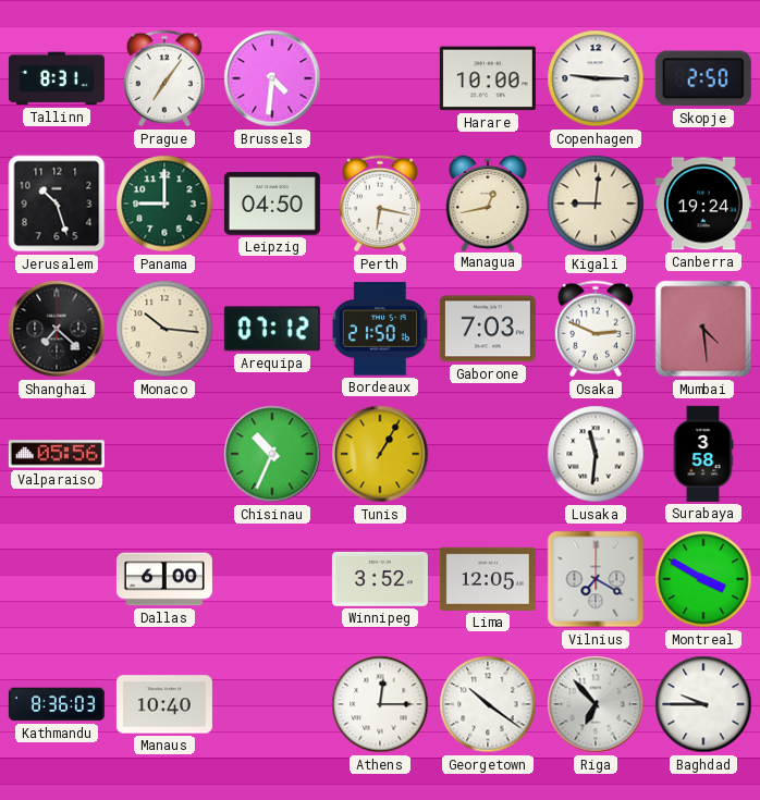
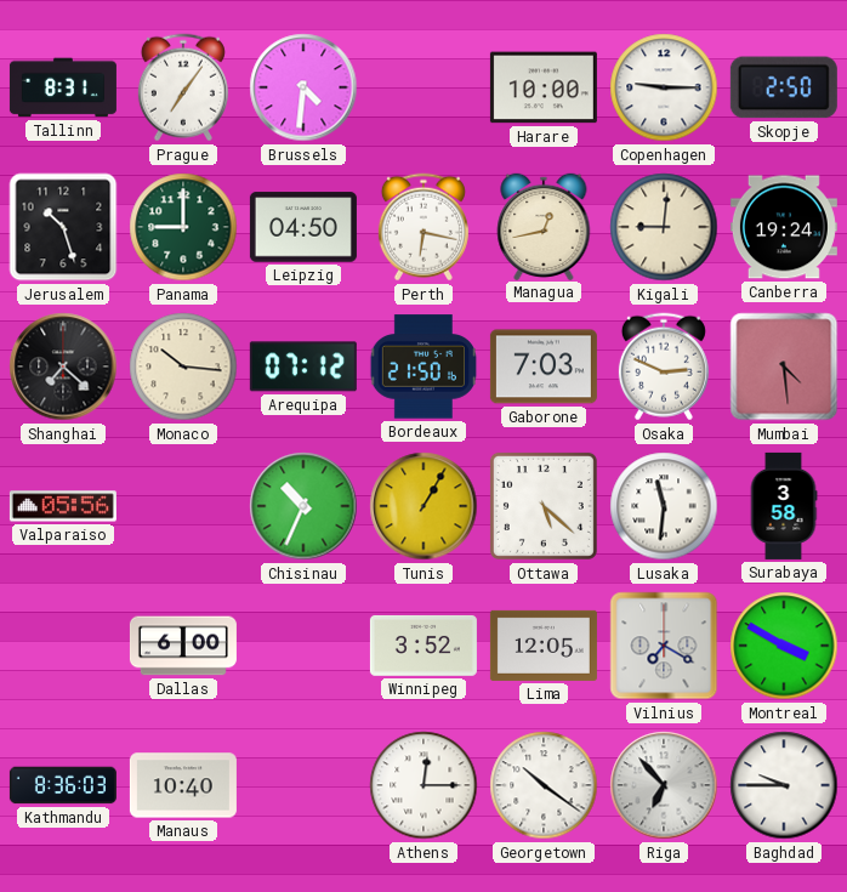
Ottawa: none -> 5:22 (544, 506)
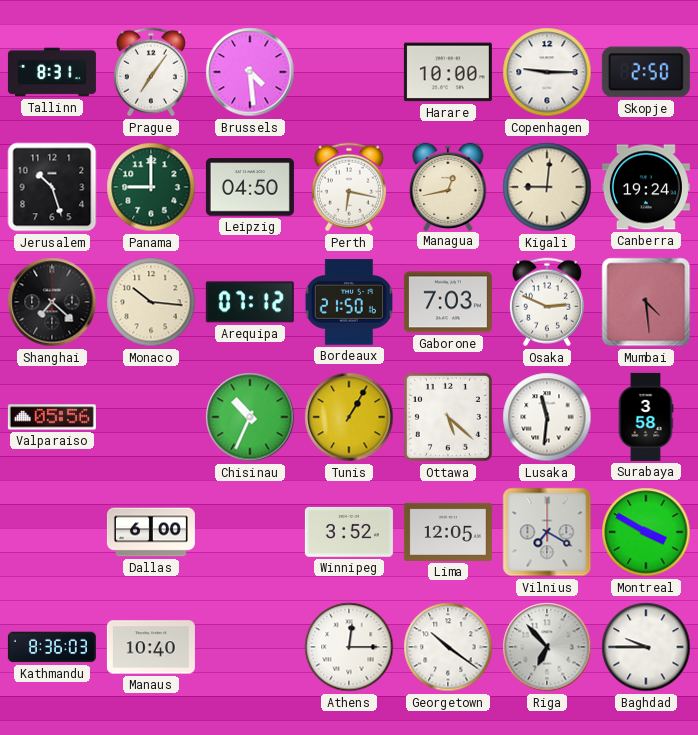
Brussels: 4:31 -> 4:29 (250, 72)
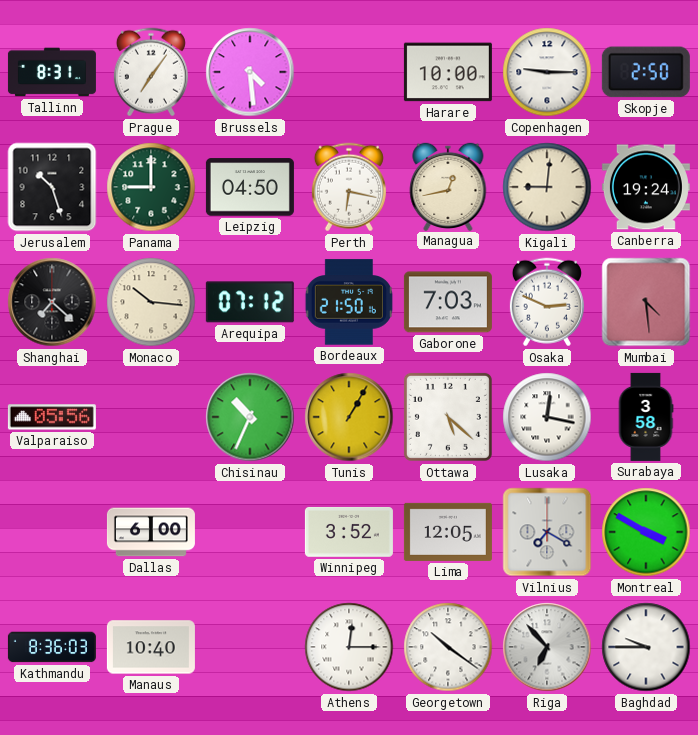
Lusaka: 11:31 -> 12:17 (547, 417)
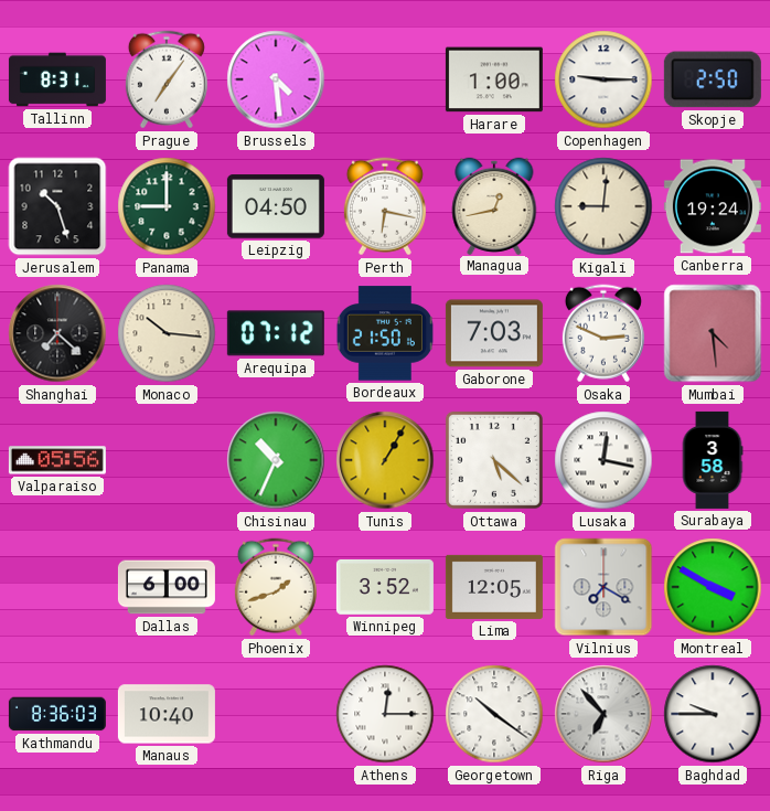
Harare: 10:00 -> 1:00 (494, 79)
Phoenix: none -> 1:42 (276, 587)
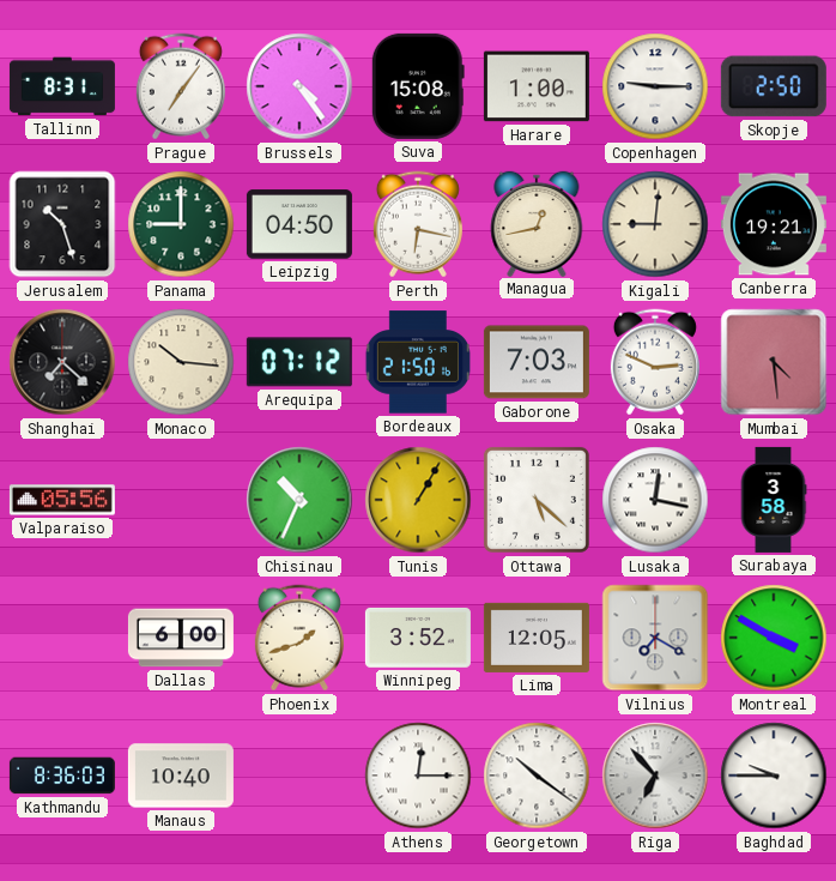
Brussels: 4:29 -> 4:24 (299, 86)
Suva: none -> 15:08 (418, 86)
Canberra: 19:24 -> 19:21 (774, 224)
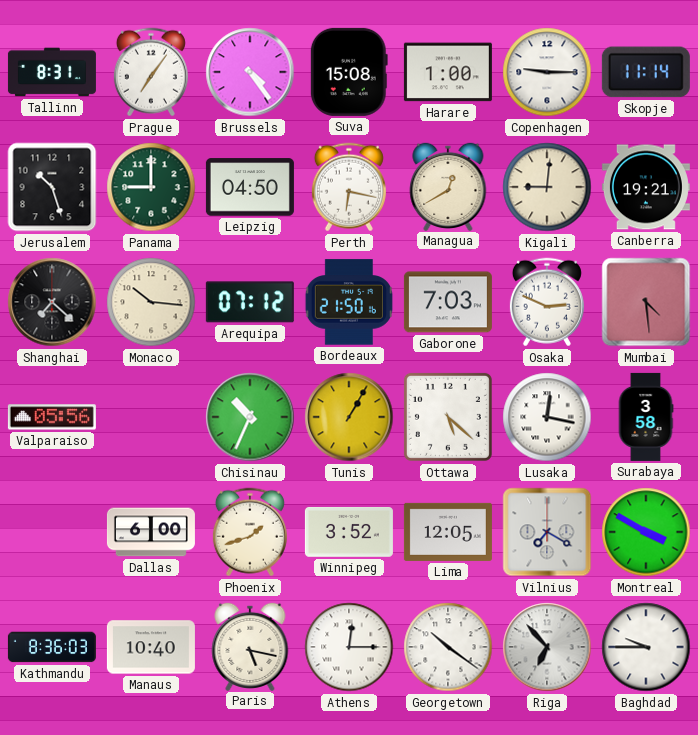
Skopje: 2:50 -> 11:14 (646, 72)
Managua: 12:43 -> 12:40 (448, 186)
Paris: none -> 5:17 (250, 646)
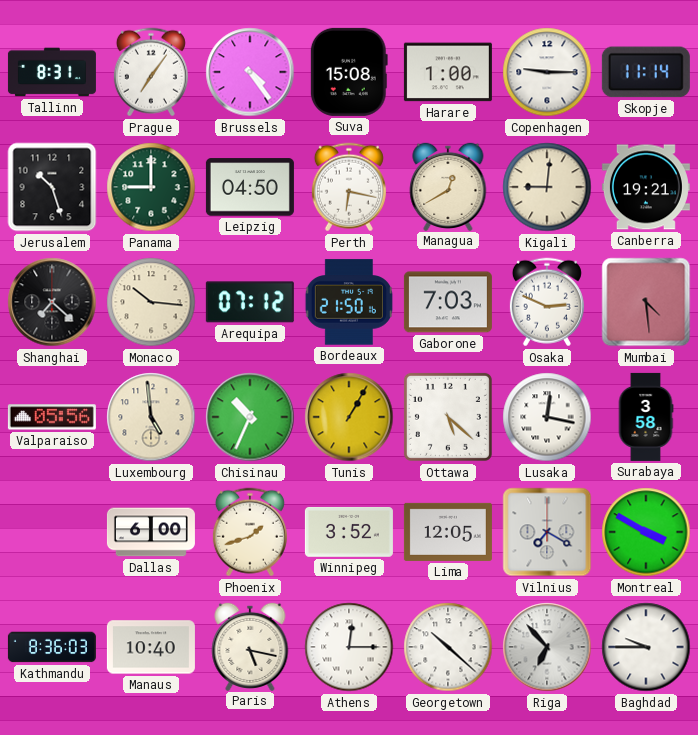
Luxembourg: none -> 4:59 (151, 417)
Georgetown: 10:21 -> 10:22 (448, 647)
